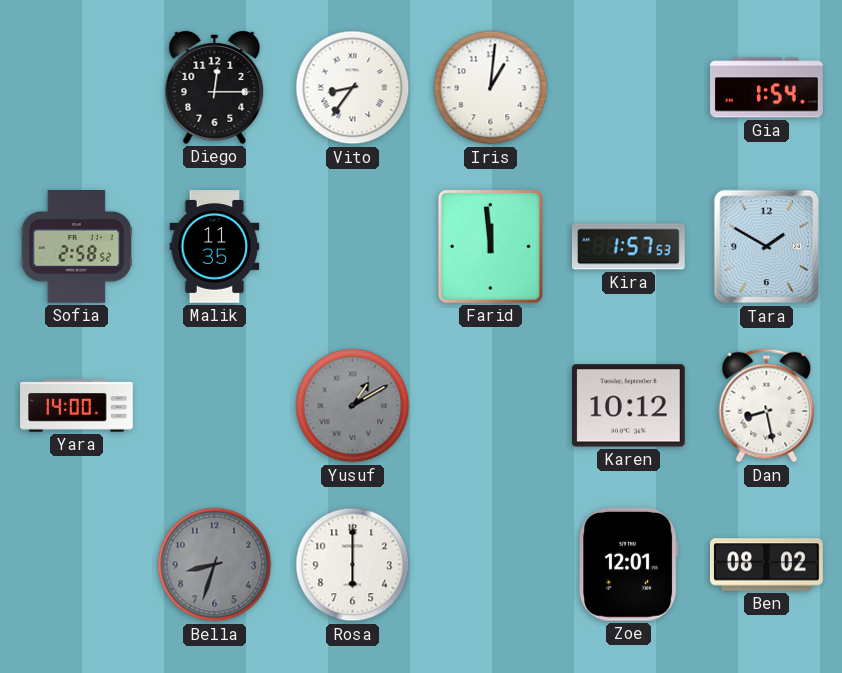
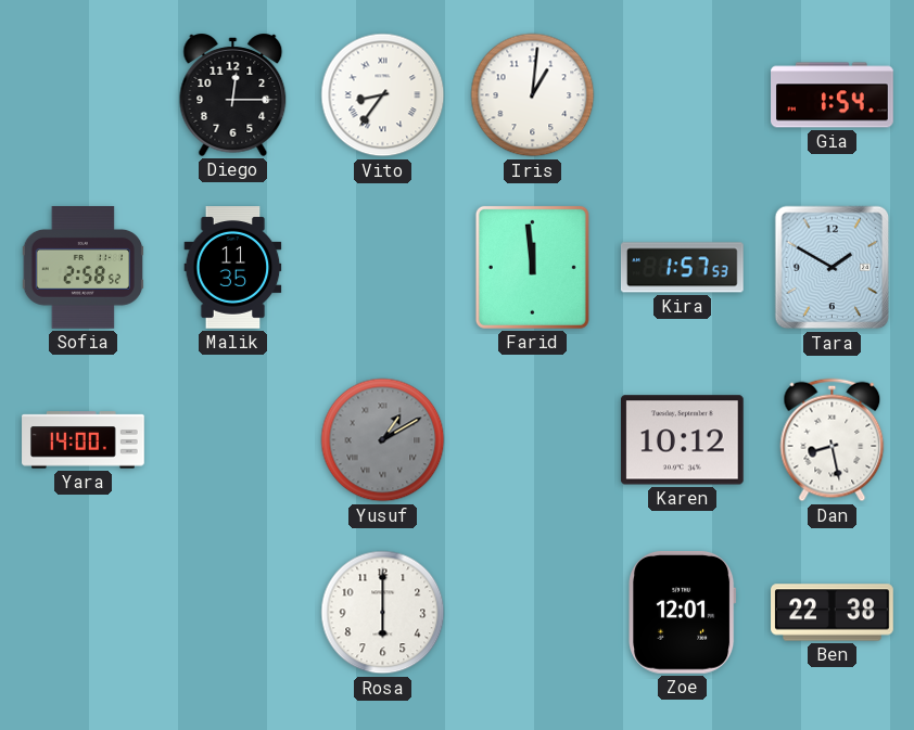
Bella: 8:33 -> none (215, 565)
Ben: 08:02 -> 22:38 (833, 613)
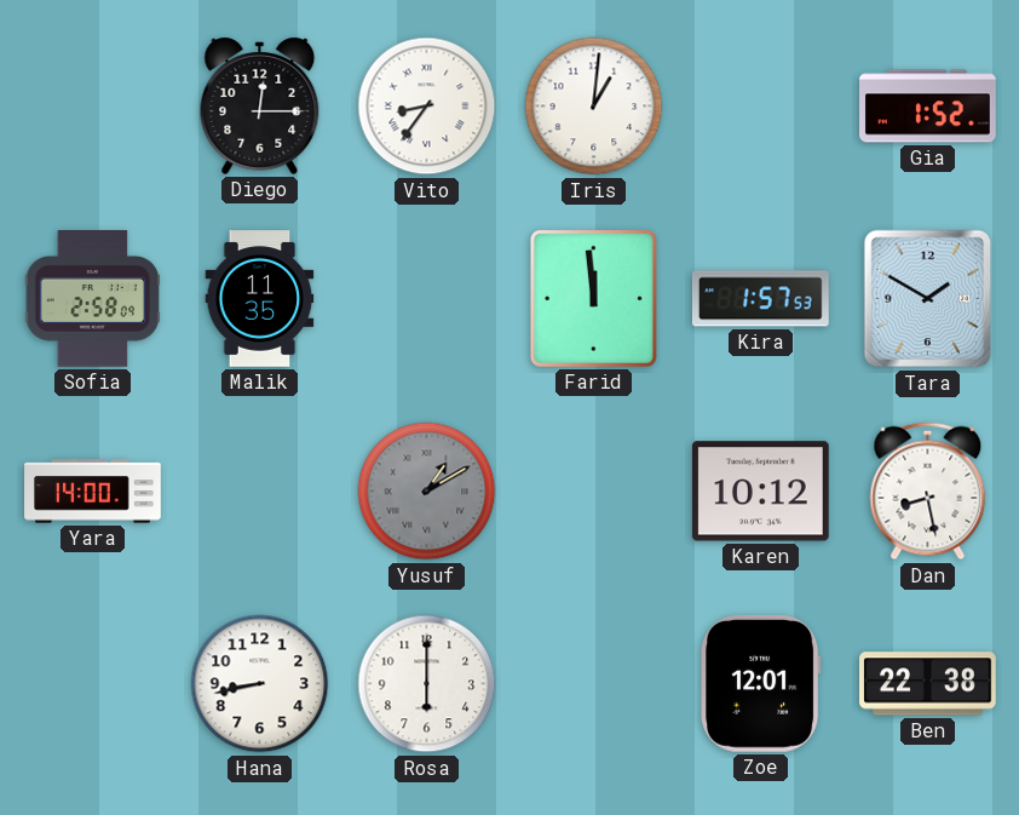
Gia: 1:54 -> 1:52 (928, 107)
Sofia: 2:58:52 -> 2:58:09 (92, 299)
Hana: none -> 8:43 (260, 684)
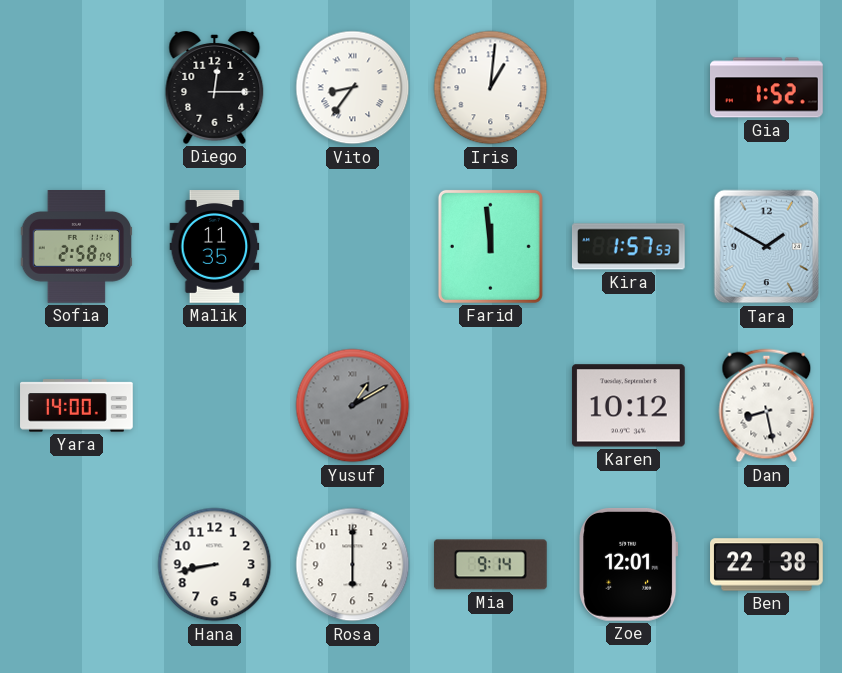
Mia: none -> 9:14 (490, 565)
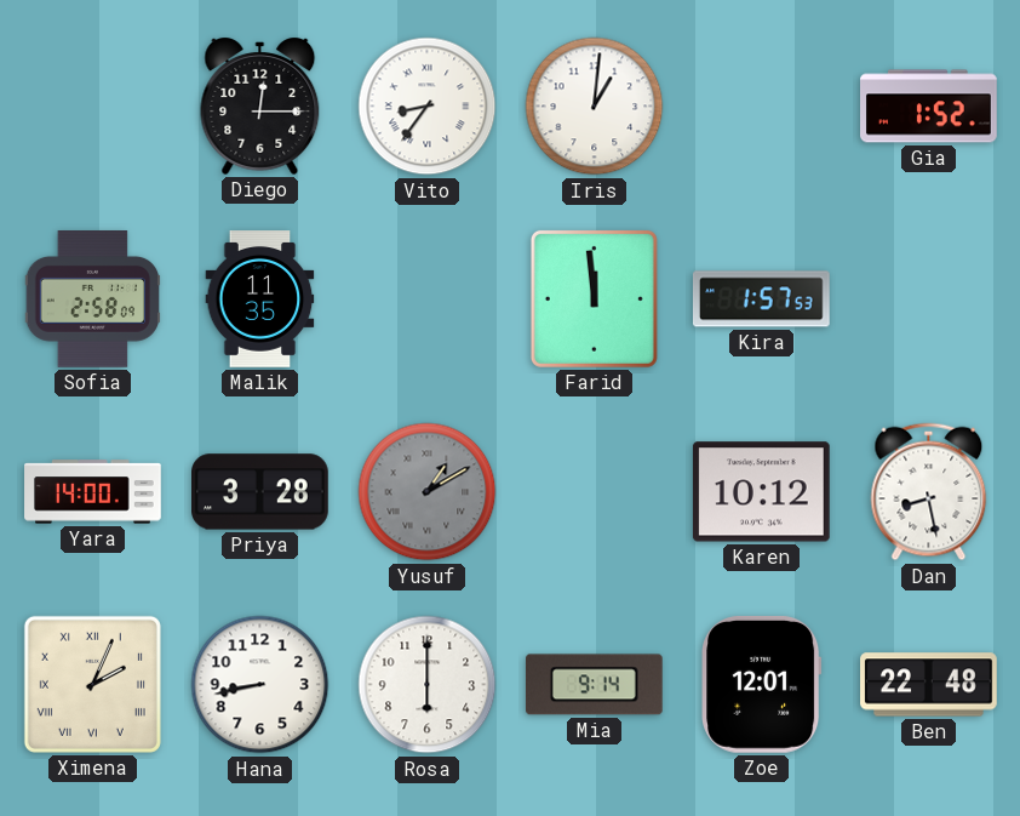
Tara: 1:50 -> none (767, 247)
Priya: none -> 3:28 (260, 492)
Ximena: none -> 2:04 (92, 684)
Ben: 22:38 -> 22:48 (929, 685)
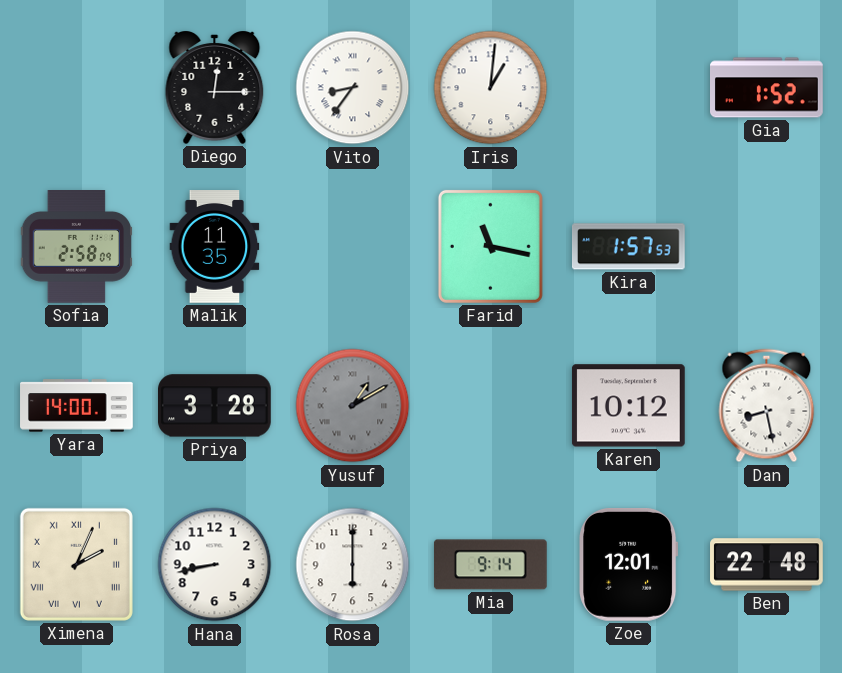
Farid: 11:59 -> 11:17 (490, 246)
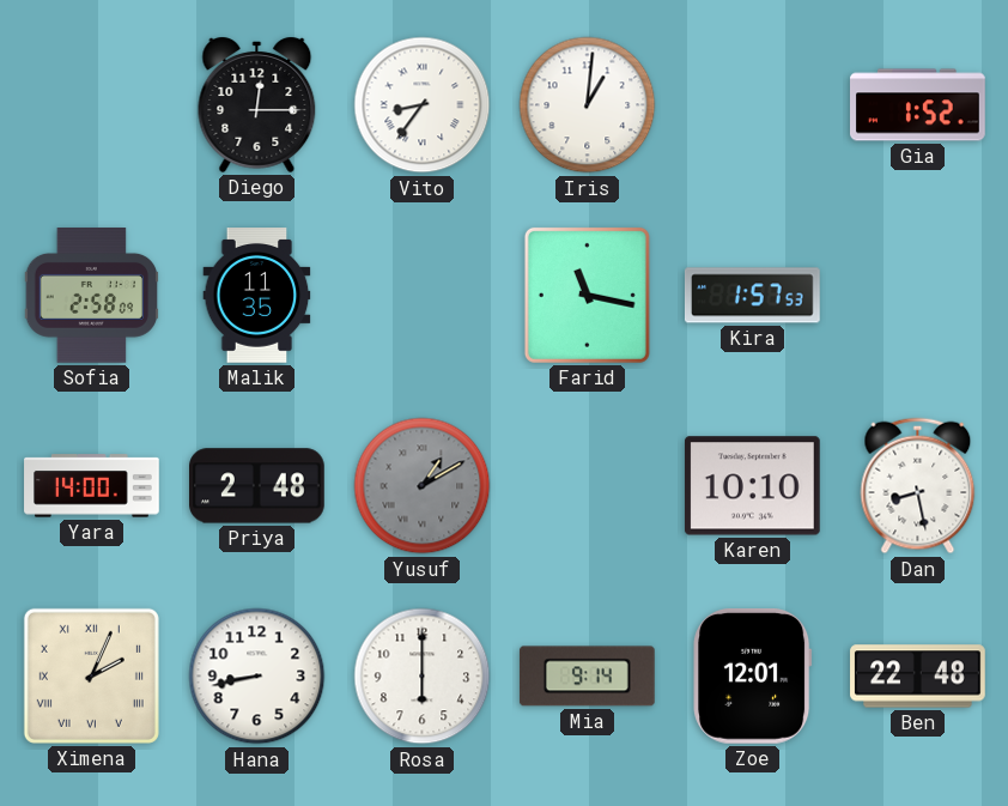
Priya: 3:28 -> 2:48 (257, 486)
Karen: 10:12 -> 10:10 (752, 486)
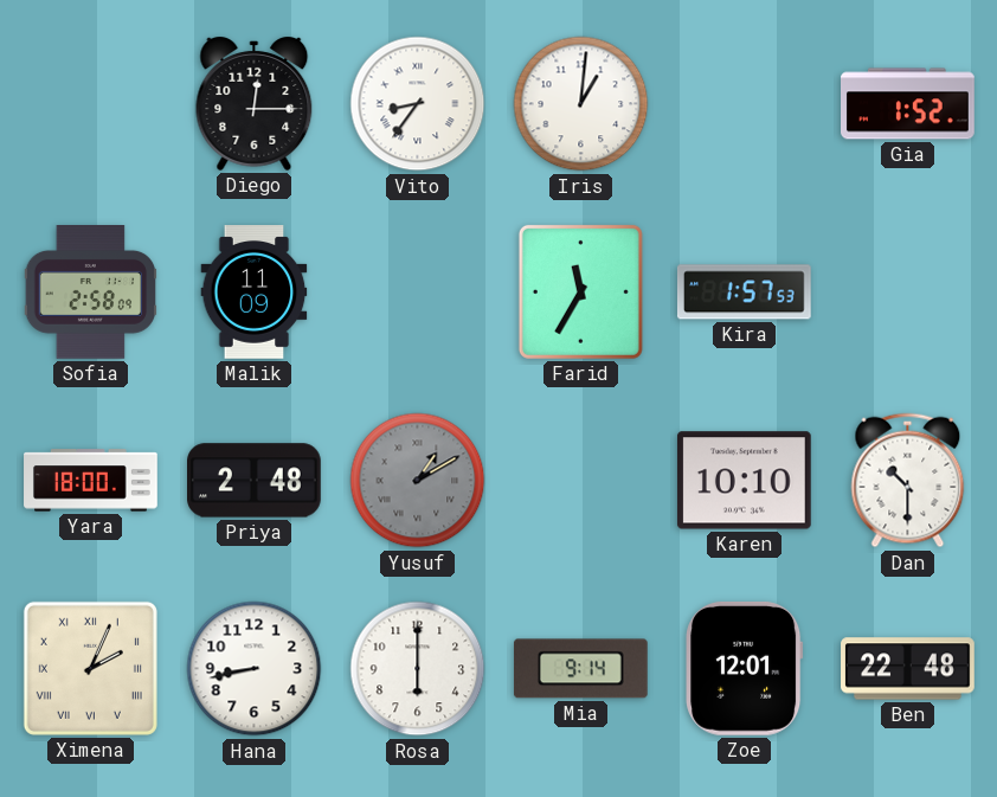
Malik: 11:35 -> 11:09 (255, 293)
Farid: 11:17 -> 11:35 (580, 291)
Yara: 14:00 -> 18:00 (91, 481)
Dan: 8:28 -> 10:30 (908, 481)
